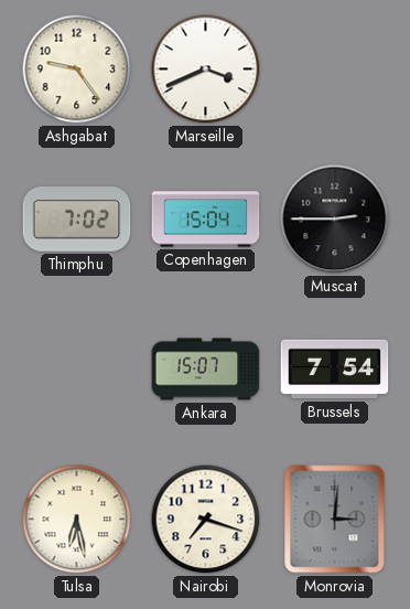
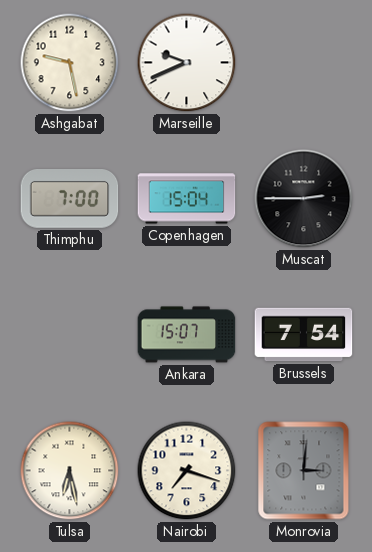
Ashgabat: 9:24 -> 9:28 (70, 63)
Marseille: 3:41 -> 9:41 (187, 63)
Thimphu: 7:02 -> 7:00 (70, 199)
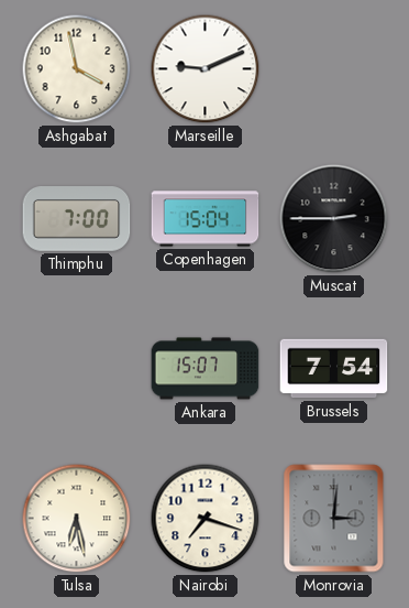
Ashgabat: 9:28 -> 3:58 (77, 69)
Marseille: 9:41 -> 9:11 (206, 69)
